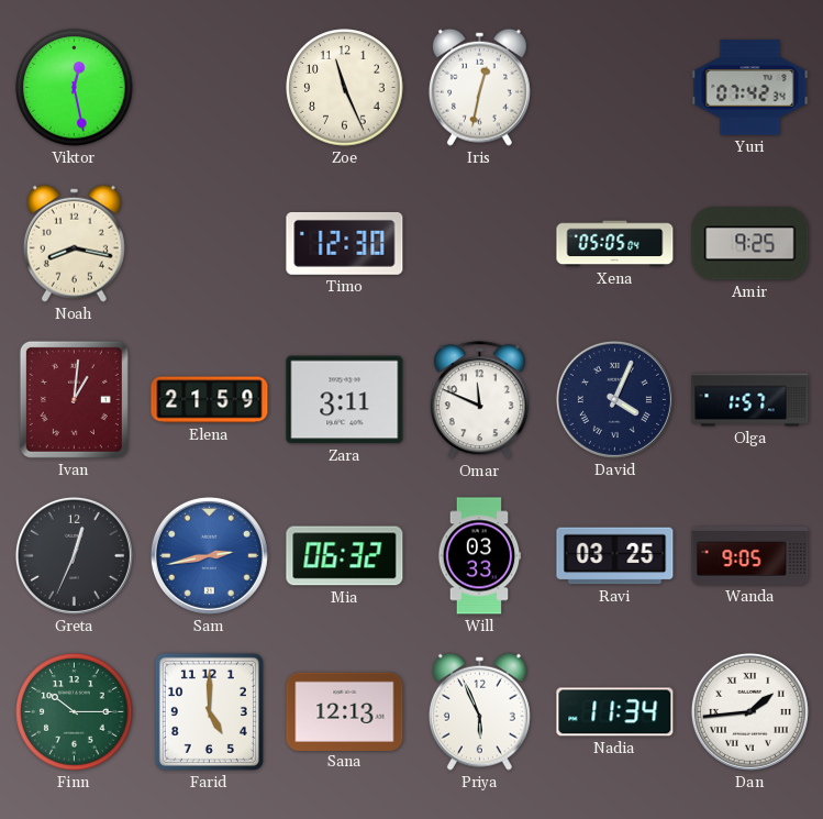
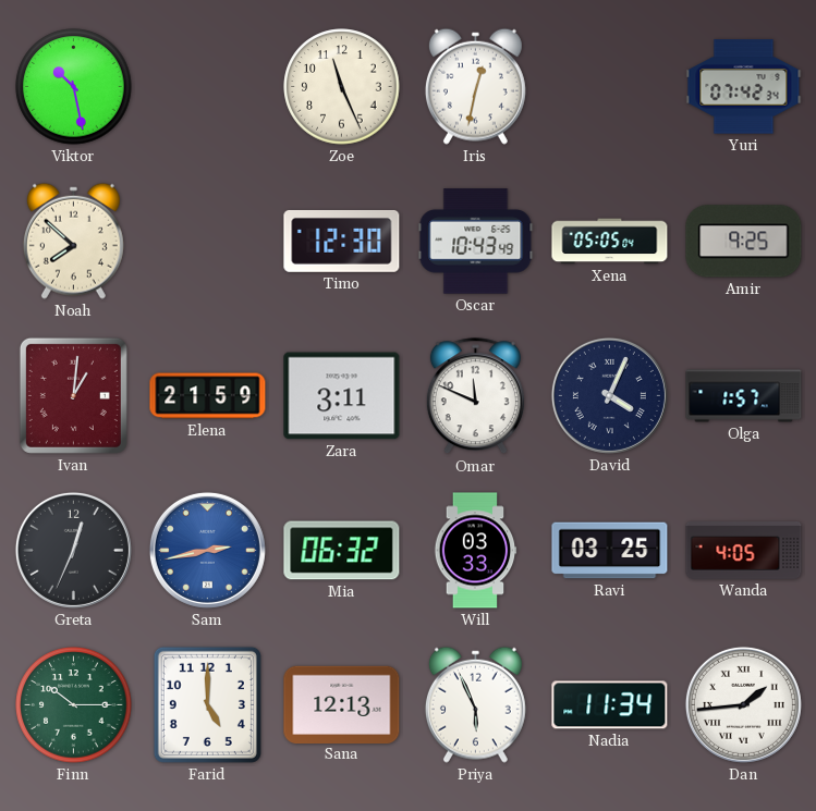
Viktor: 12:28 -> 10:28 (74, 87)
Noah: 8:17 -> 7:52 (73, 241)
Oscar: none -> 10:43 (476, 242)
Wanda: 9:05 -> 4:05 (744, 551)
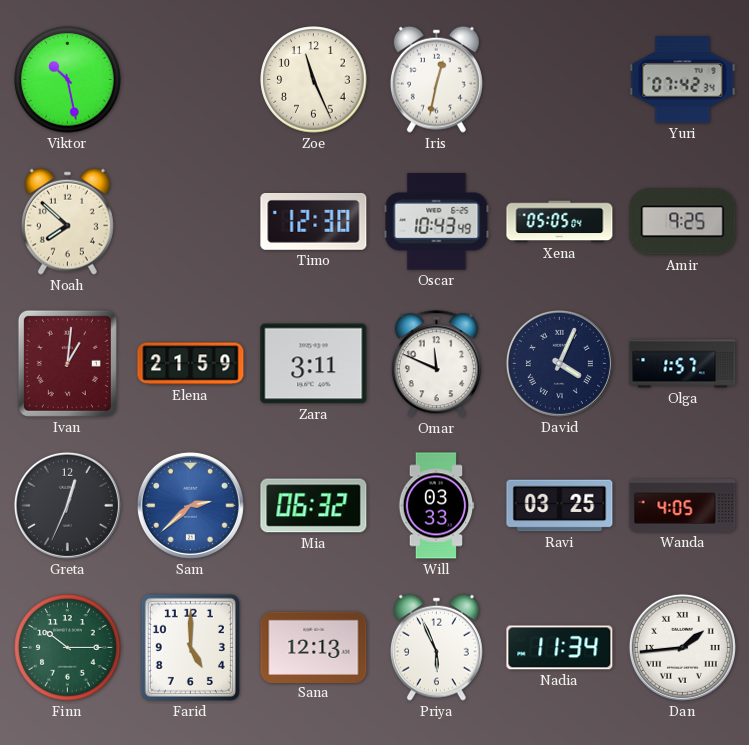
Sam: 2:43 -> 2:38 (190, 505)
